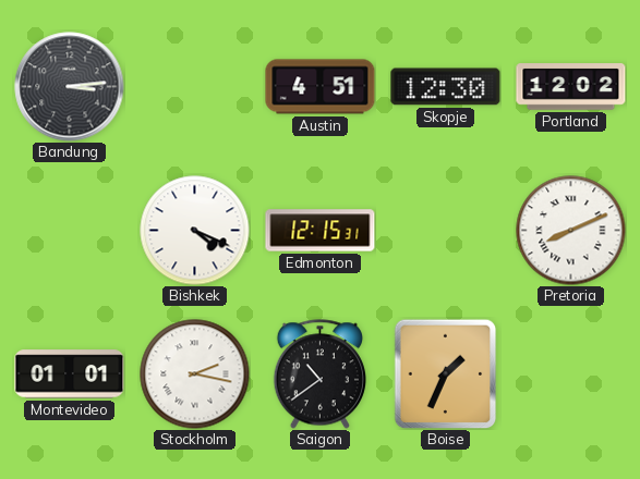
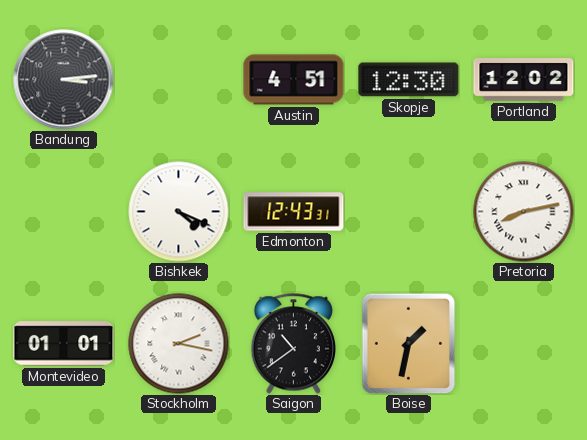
Edmonton: 12:15 -> 12:43 (294, 212)
Pretoria: 8:11 -> 8:13 (524, 212)
Boise: 1:34 -> 1:32 (409, 343)
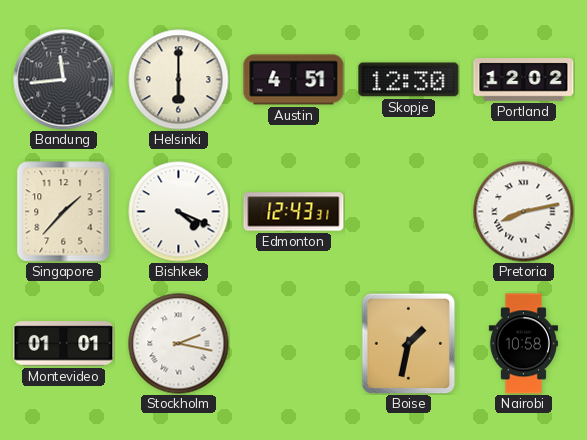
Bandung: 3:14 -> 11:44 (64, 80)
Helsinki: none -> 6:00 (179, 80)
Singapore: none -> 1:37 (64, 212)
Saigon: 10:39 -> none (293, 344)
Nairobi: none -> 10:58 (523, 344)
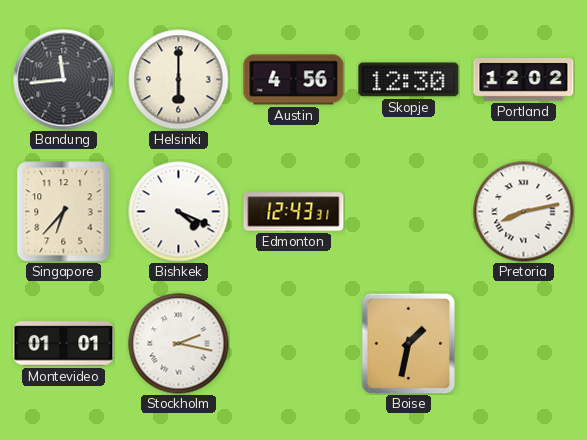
Austin: 4:51 -> 4:56 (294, 80)
Singapore: 1:37 -> 6:37 (64, 212)
Nairobi: 10:58 -> none (523, 344)
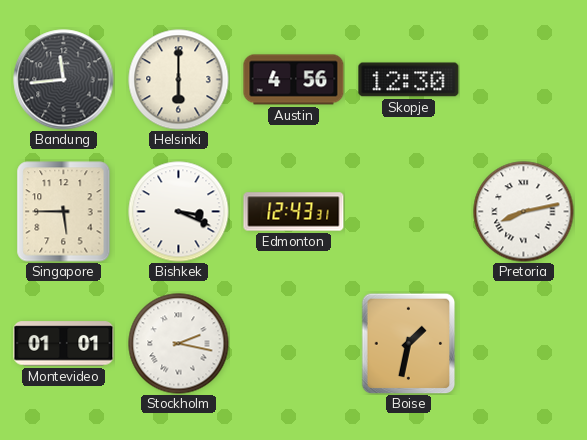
Portland: 12:02 -> none (524, 80)
Singapore: 6:37 -> 5:45 (64, 212)
Bishkek: 4:19 -> 3:19 (179, 212)
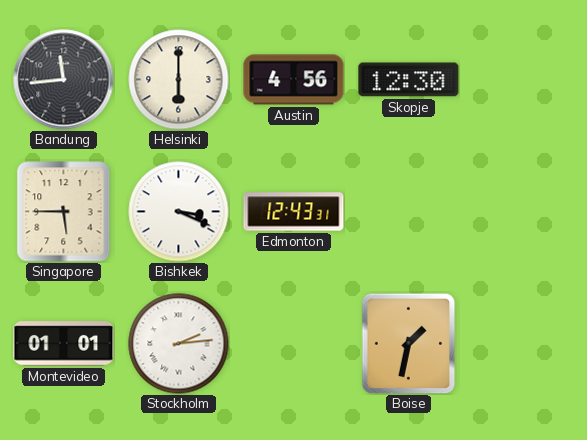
Pretoria: 8:13 -> none (524, 212)
Stockholm: 2:17 -> 2:14 (179, 344)
